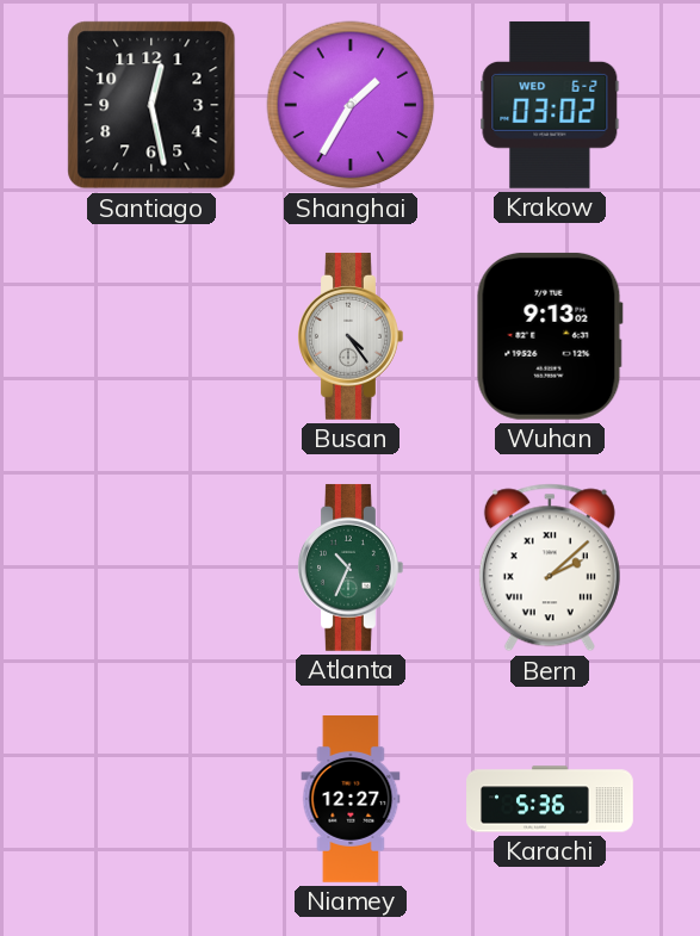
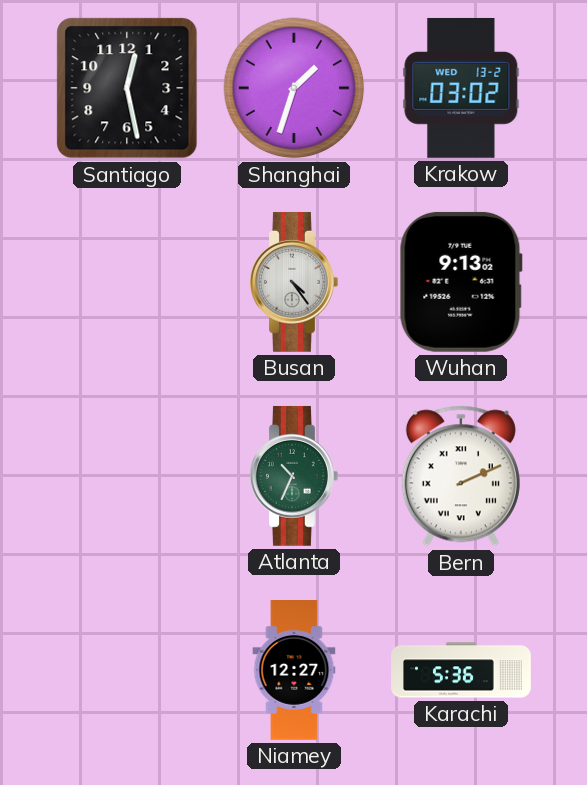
Shanghai: 1:35 -> 1:33 (294, 88)
Krakow date: WED 6-2 -> WED 13-2 (461, 88)
Bern: 2:08 -> 2:11 (461, 476)
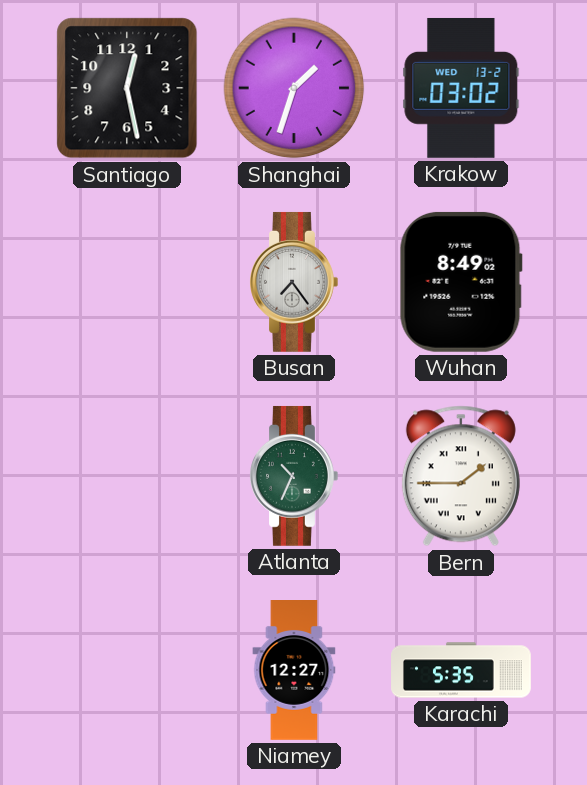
Busan: 4:24 -> 7:24 (294, 282)
Wuhan: 9:13 -> 8:49 (461, 282)
Bern: 2:11 -> 1:45 (461, 476)
Karachi: 5:36 -> 5:35 (461, 670)
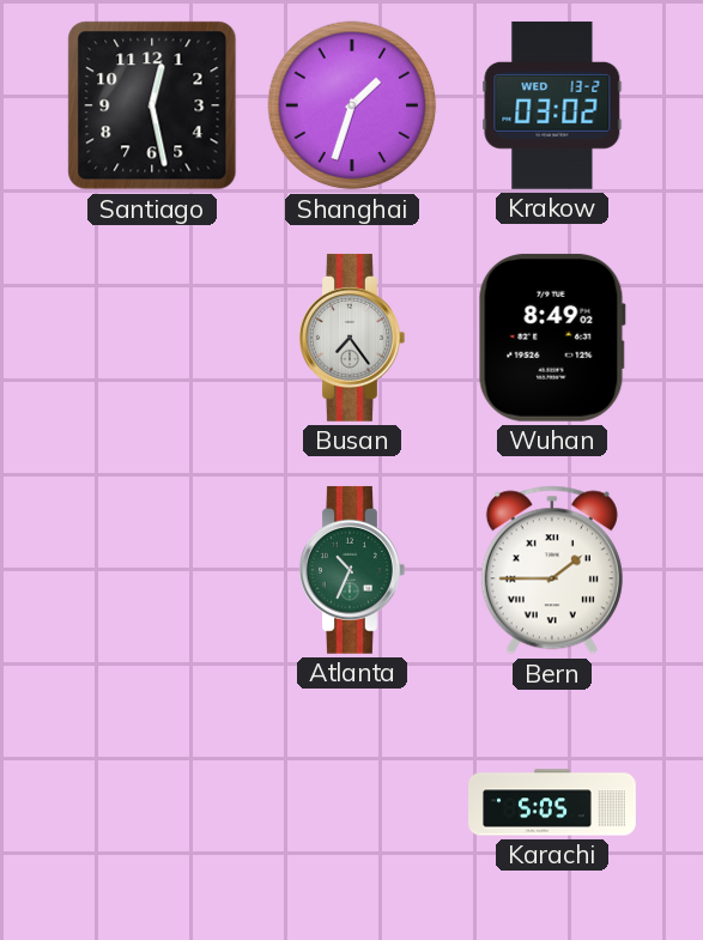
Niamey: 12:27 -> none (294, 671)
Karachi: 5:35 -> 5:05 (552, 802)
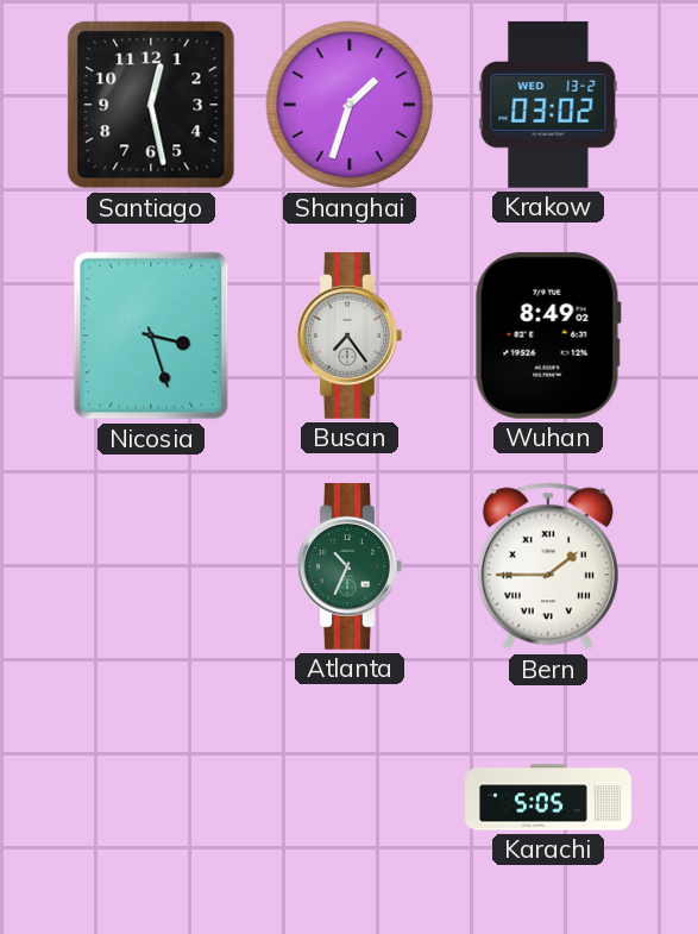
Nicosia: none -> 3:27 (151, 336)
